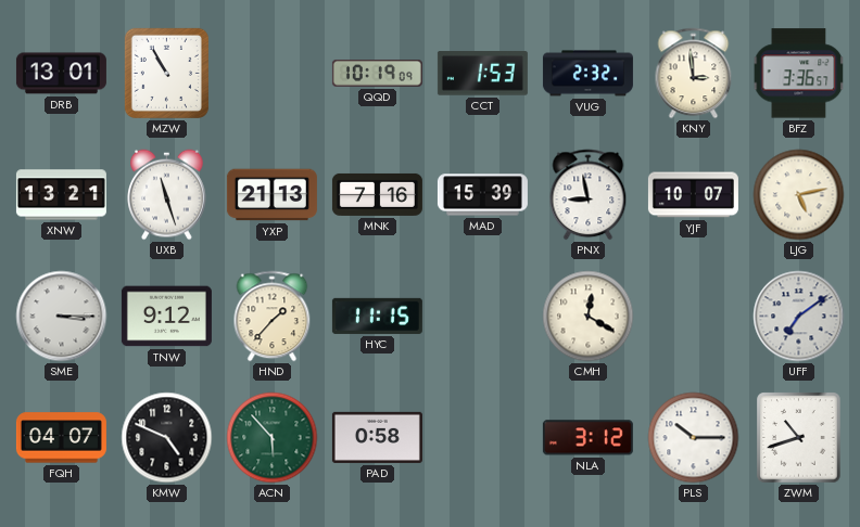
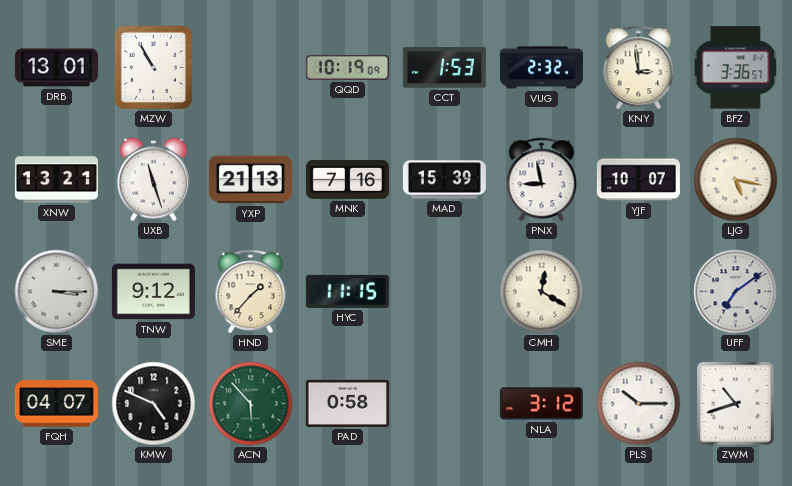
LJG: 5:13 -> 5:17 (736, 180)
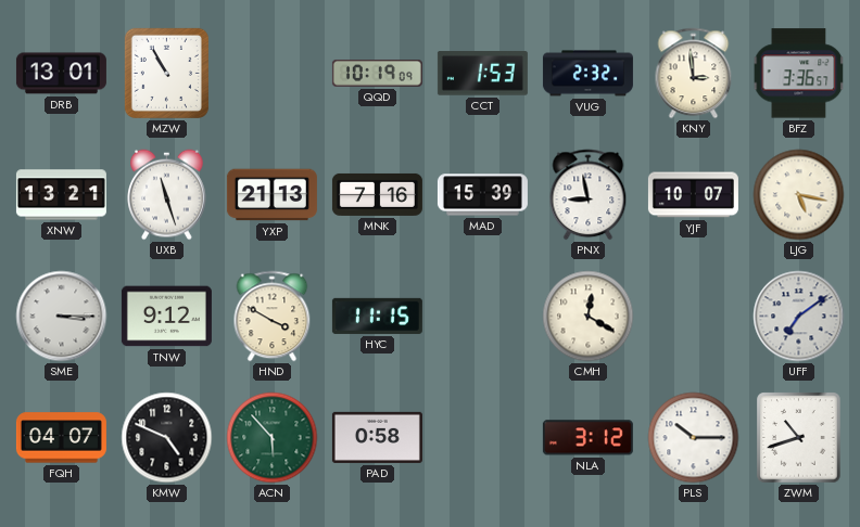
HND: 1:37 -> 3:50 (273, 317)
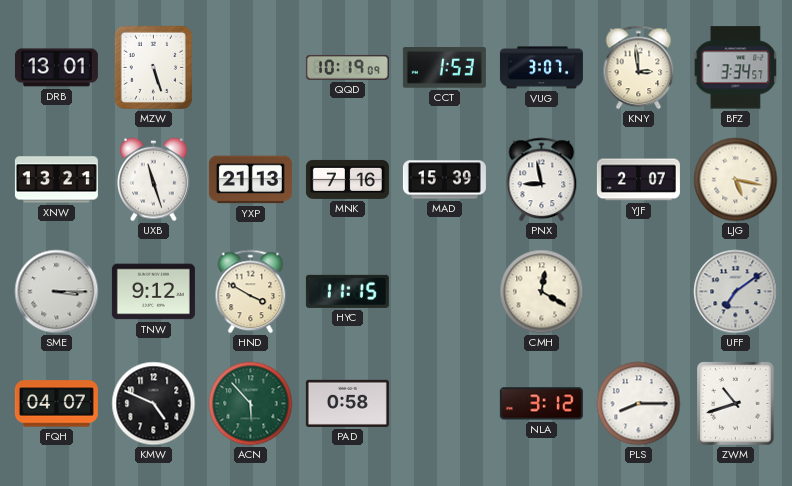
MZW: 10:55 -> 5:27 (153, 67)
VUG: 2:32 -> 3:07 (541, 68)
BFZ: 3:36 -> 3:34 (736, 68)
YJF: 10:07 -> 2:07 (638, 180)
PLS: 10:15 -> 8:15 (639, 404)
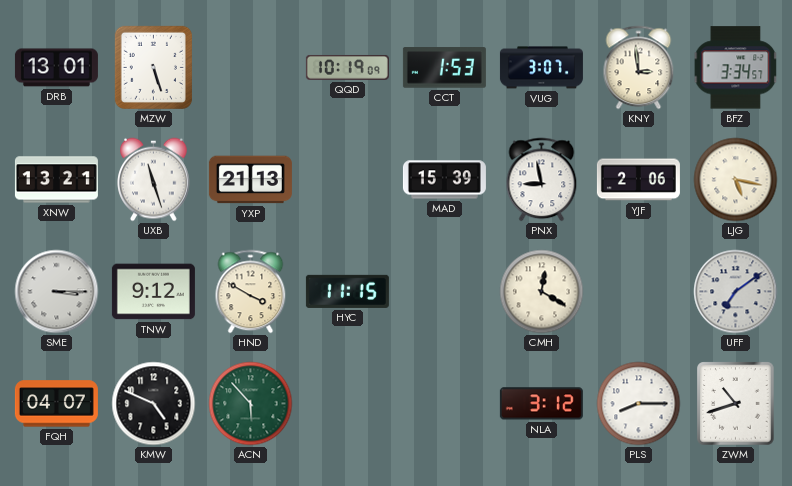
MNK: 7:16 -> none (347, 179)
YJF: 2:07 -> 2:06 (638, 180)
PAD: 0:58 -> none (347, 403)
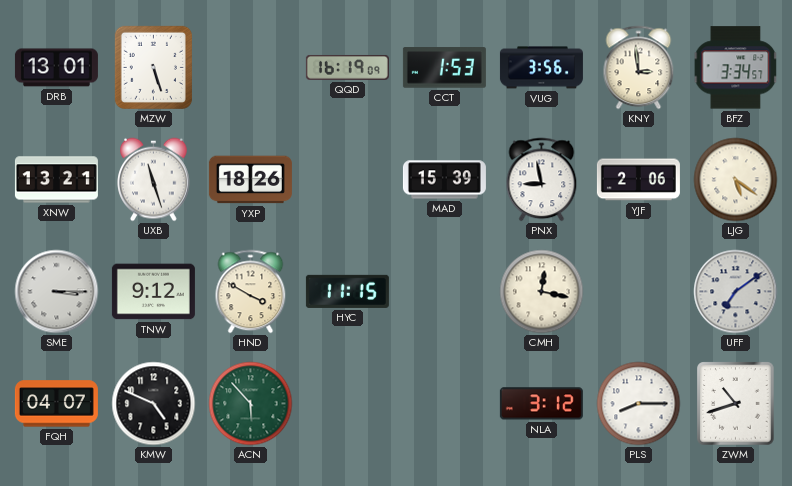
QQD: 10:19 -> 16:19 (347, 67)
VUG: 3:07 -> 3:56 (541, 68)
YXP: 21:13 -> 18:26 (250, 180)
LJG: 5:17 -> 5:21 (736, 180)
CMH: 12:20 -> 12:17 (542, 292)
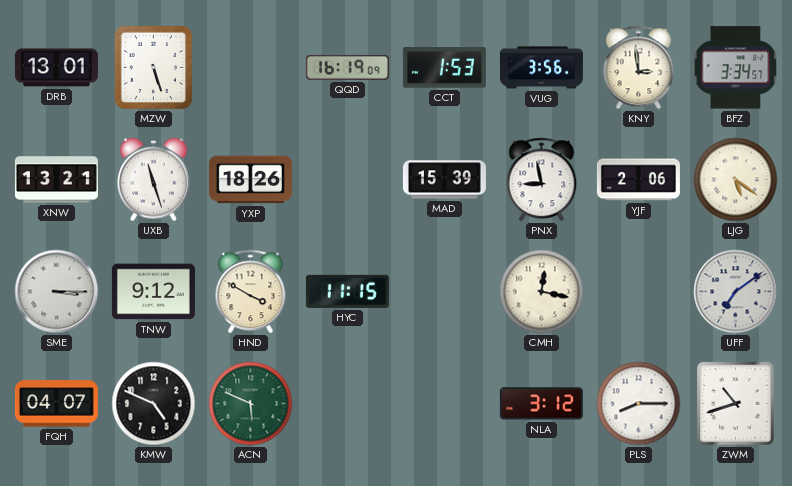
ACN: 5:53 -> 5:49 (251, 404)
